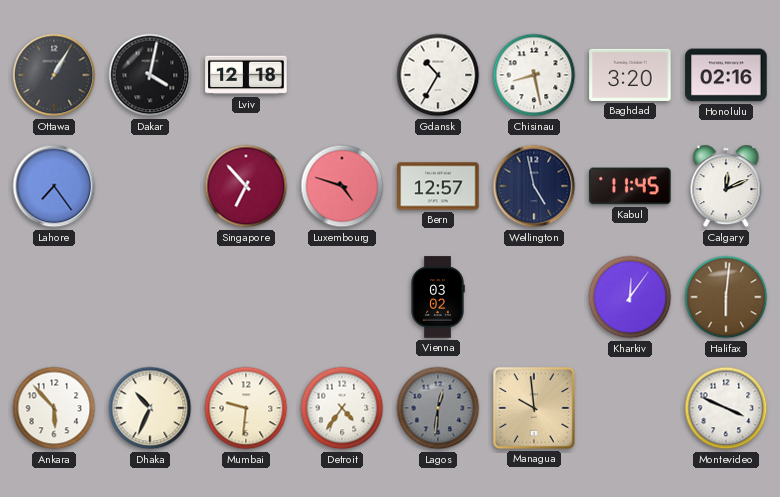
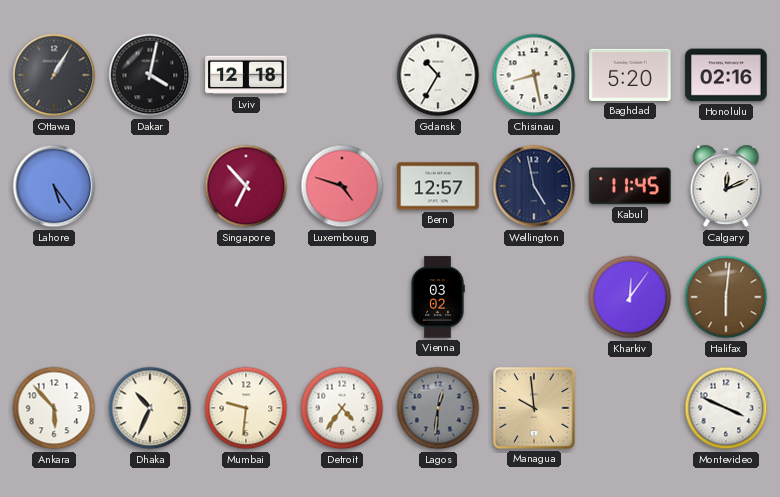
Baghdad: 3:20 -> 5:20 (630, 75)
Lahore: 7:24 -> 5:24 (54, 186)
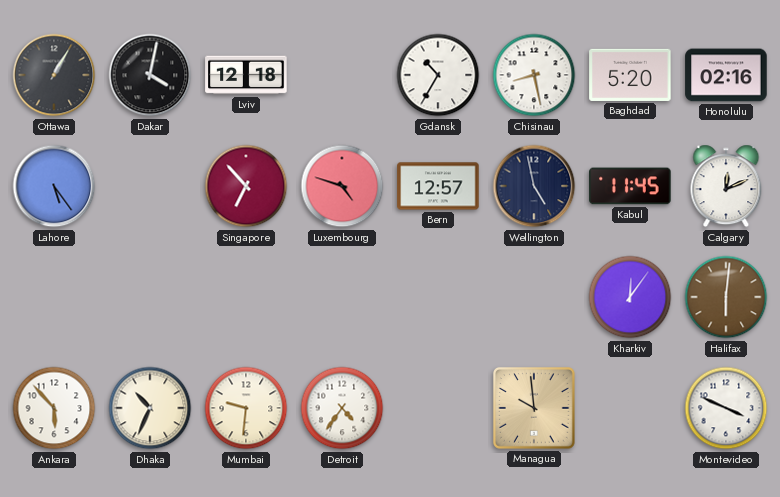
Vienna: 03:02 -> none (438, 297)
Lagos: 12:31 -> none (438, 408)
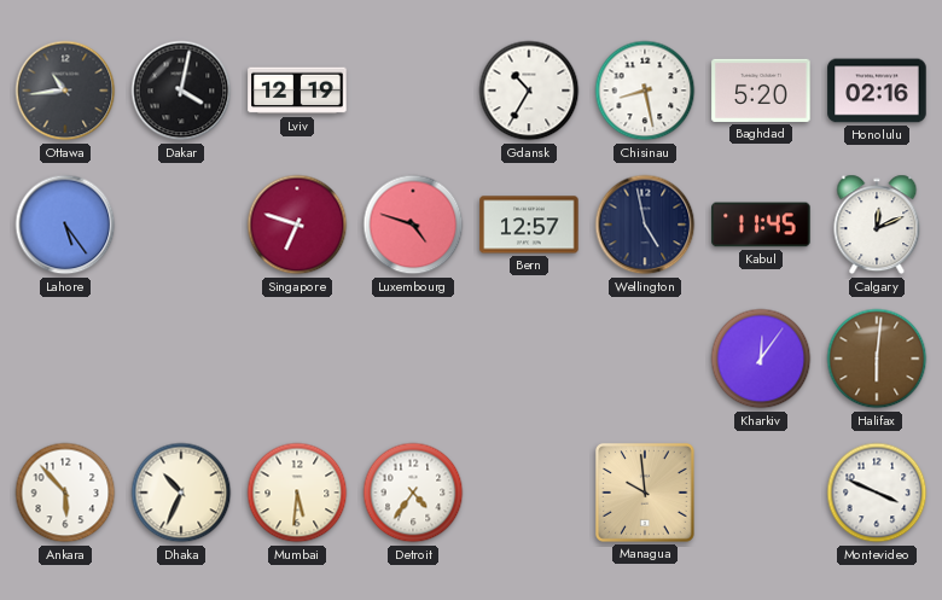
Ottawa: 1:05 -> 10:44 (65, 91)
Lviv: 12:18 -> 12:19 (297, 91)
Singapore: 6:53 -> 6:48 (297, 225)
Mumbai: 9:31 -> 5:31 (297, 493)
